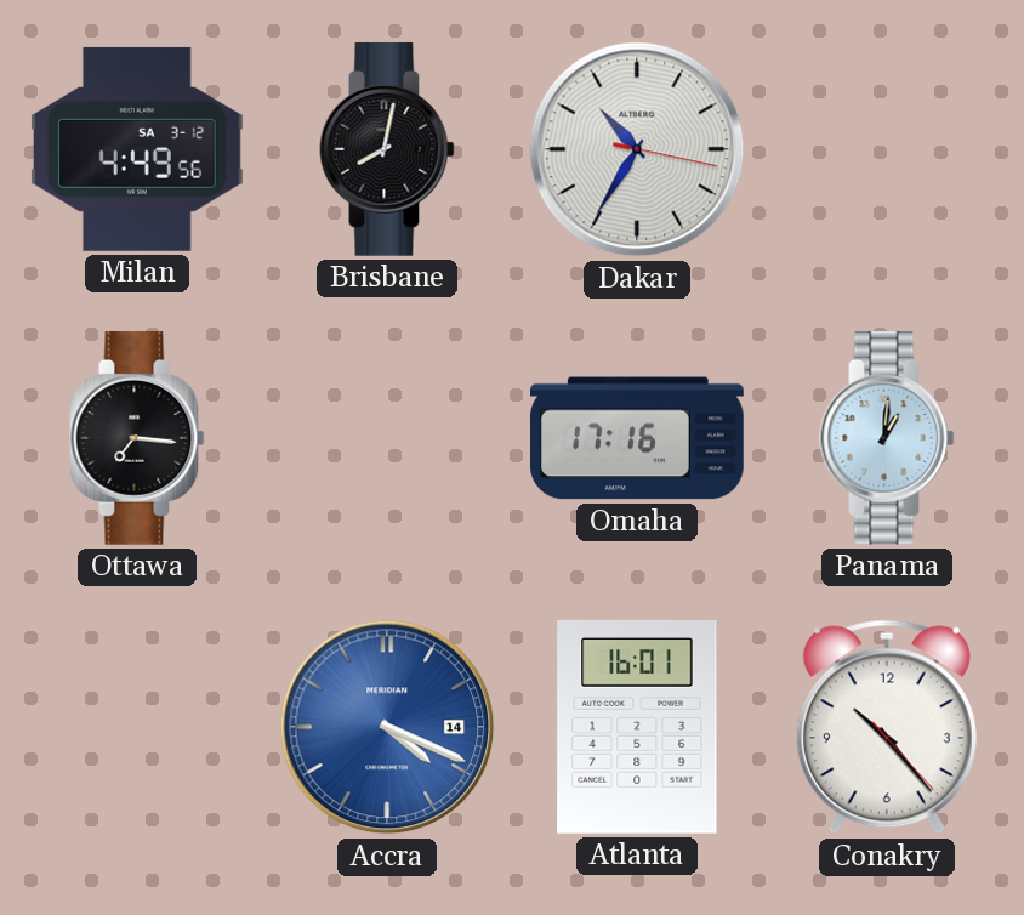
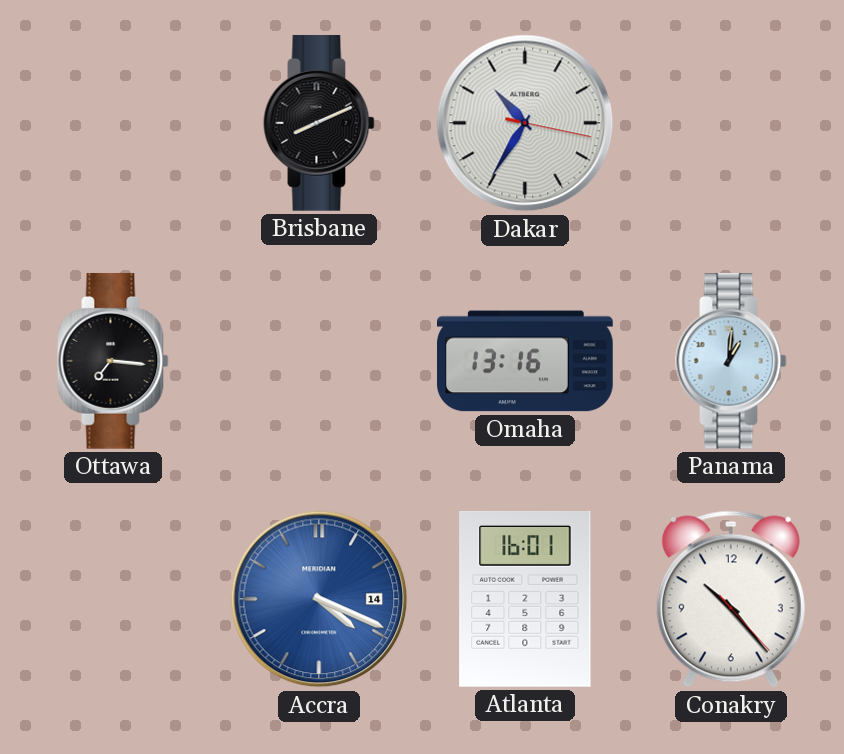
Milan: 4:49 -> none (137, 149)
Brisbane: 8:02 -> 8:11 (319, 123)
Omaha: 17:16 -> 13:16 (526, 361)
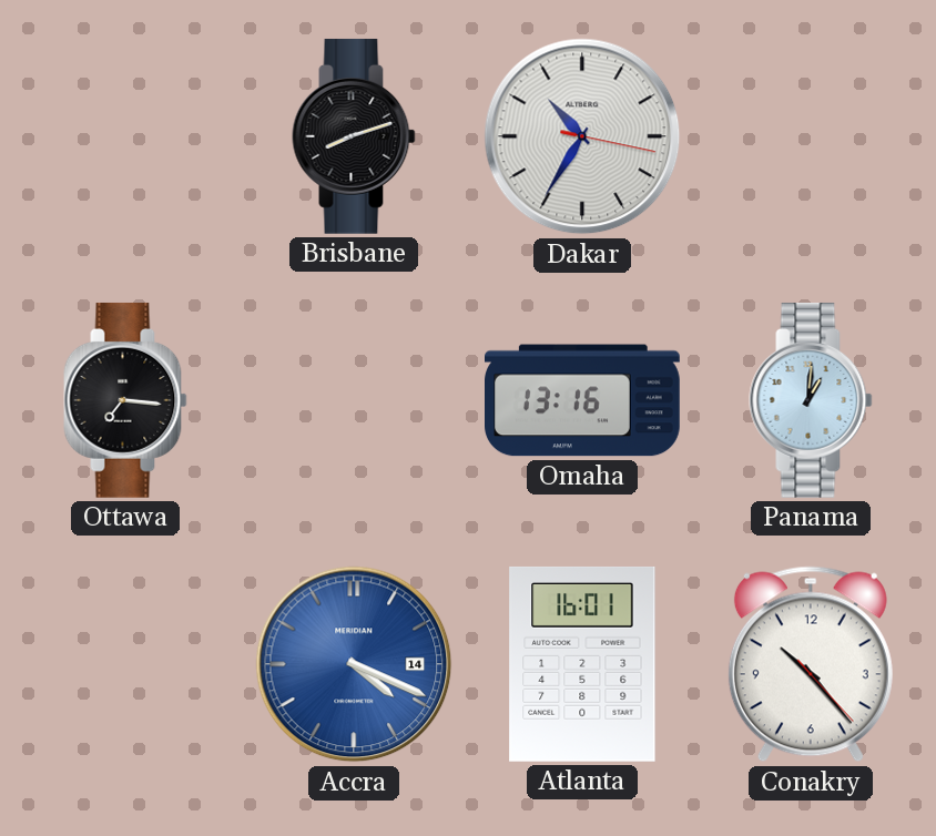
Brisbane: 8:11 -> 8:12 (354, 136)
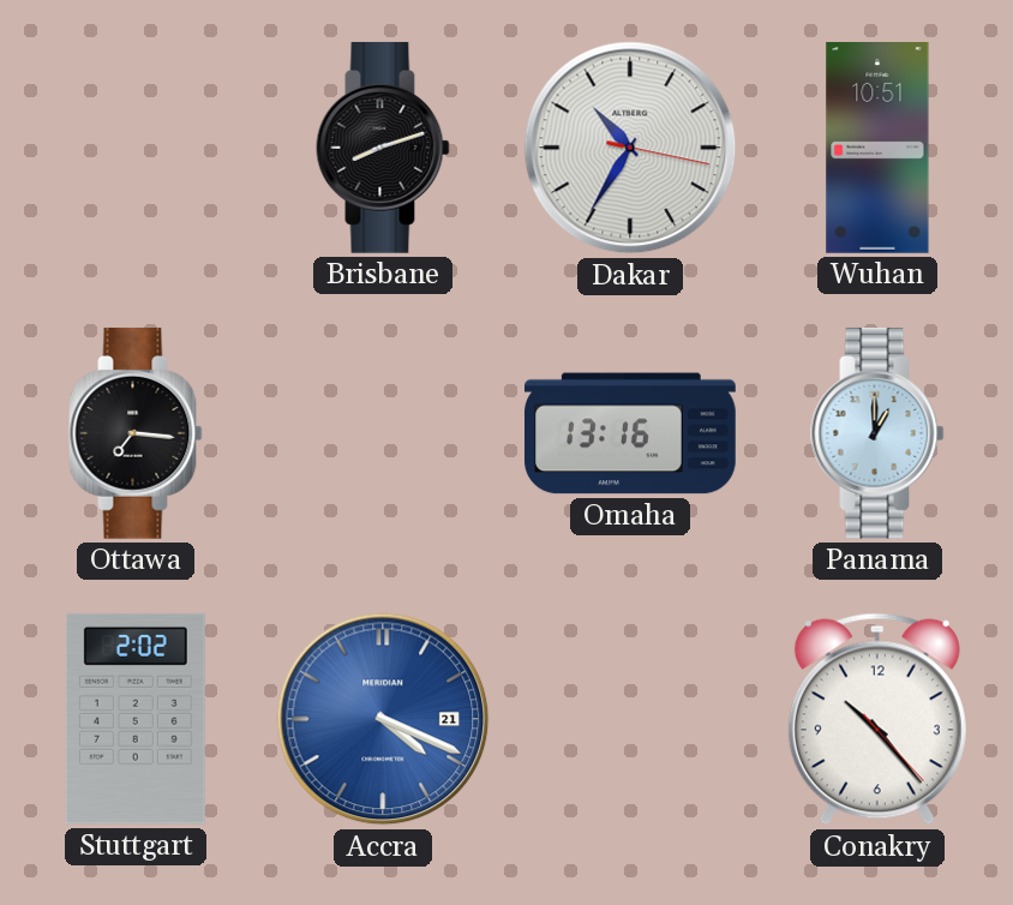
Wuhan: none -> 10:51 (877, 149)
Panama: 1:01 -> 1:00 (877, 433)
Stuttgart: none -> 2:02 (136, 719)
Accra date: 14 -> 21 (383, 719)
Atlanta: 16:01 -> none (582, 664)
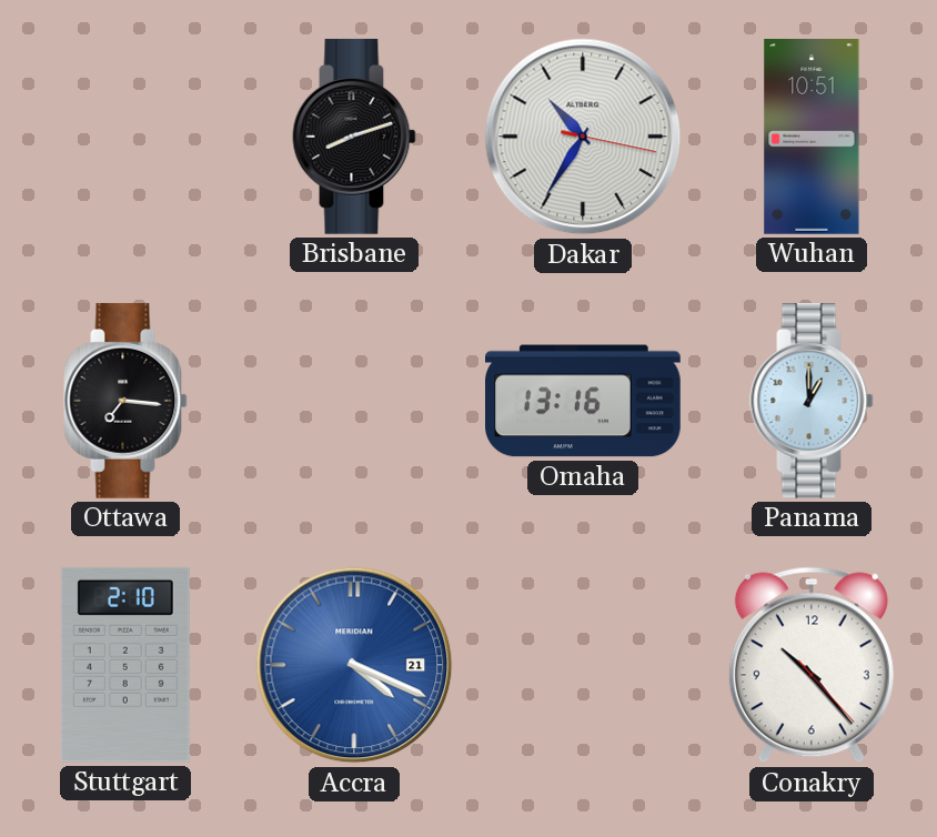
Stuttgart: 2:02 -> 2:10 (125, 665)
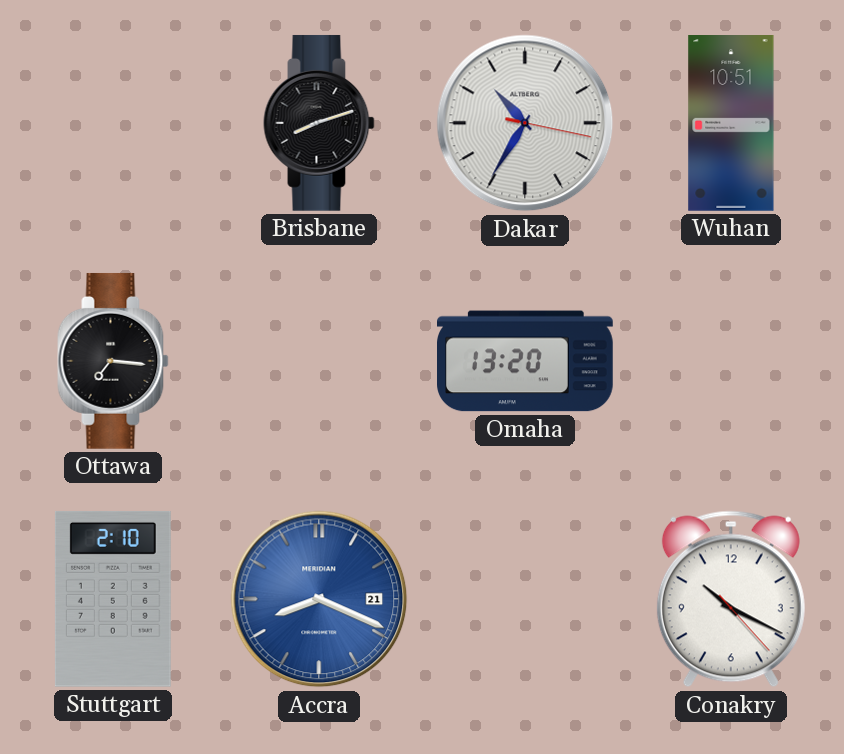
Omaha: 13:16 -> 13:20 (526, 361)
Panama: 1:00 -> none (812, 401)
Accra: 4:19 -> 8:19 (319, 599)
Conakry: 10:23 -> 10:19 (731, 599)
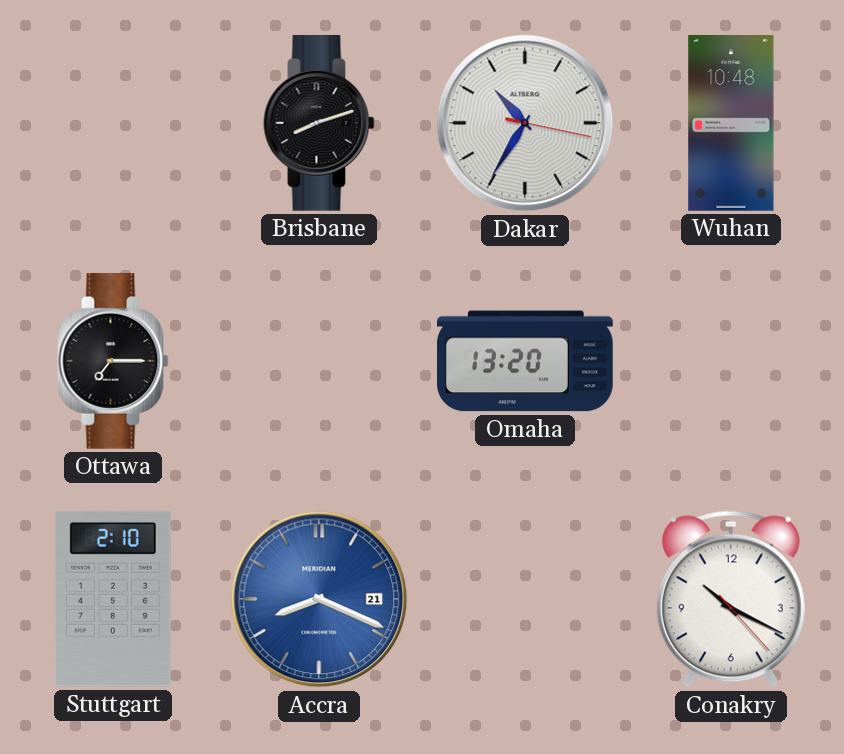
Wuhan: 10:51 -> 10:48 (731, 124)
Ottawa: 7:16 -> 7:15 (113, 361)
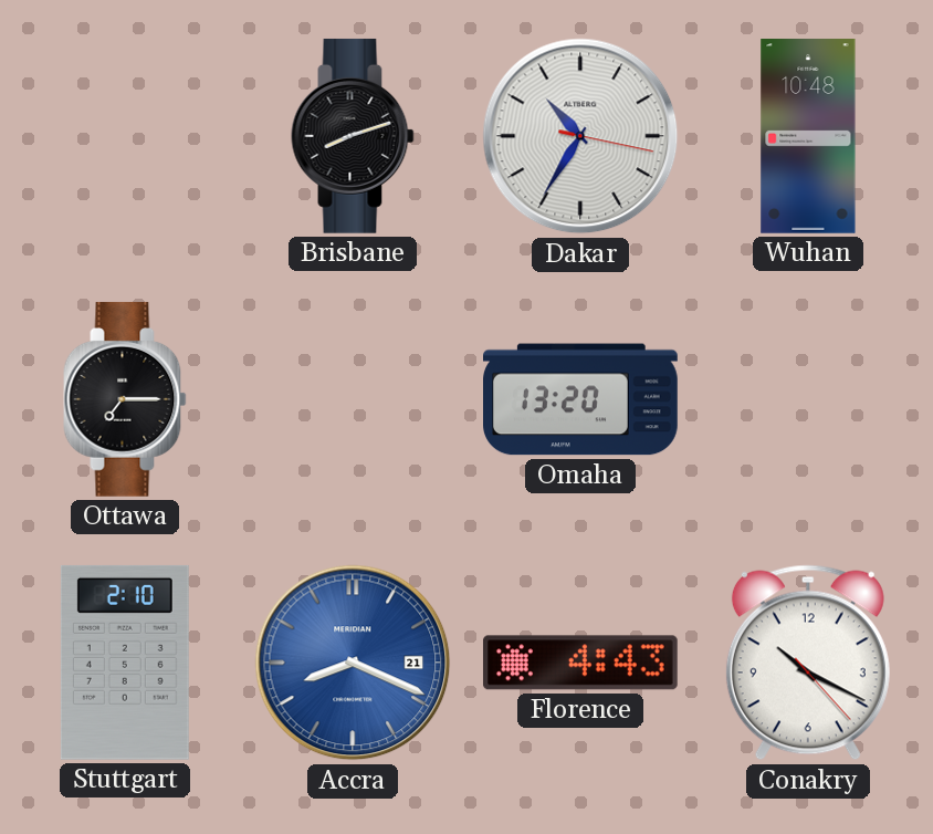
Florence: none -> 4:43 (580, 663)
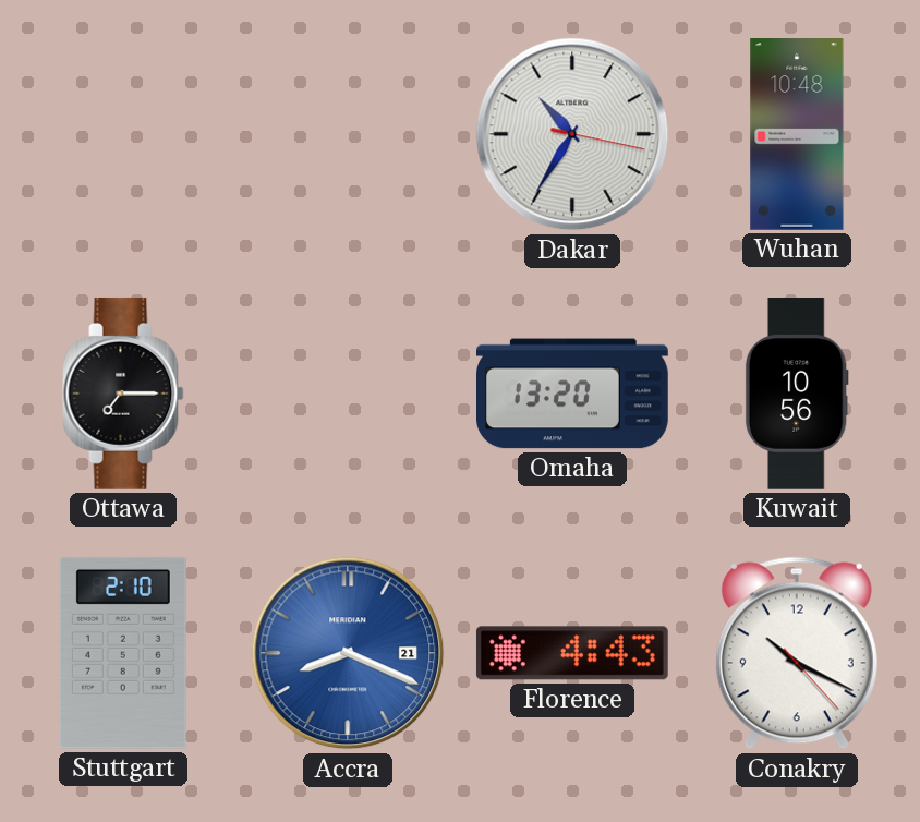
Brisbane: 8:12 -> none (353, 136)
Kuwait: none -> 10:56 (797, 395)
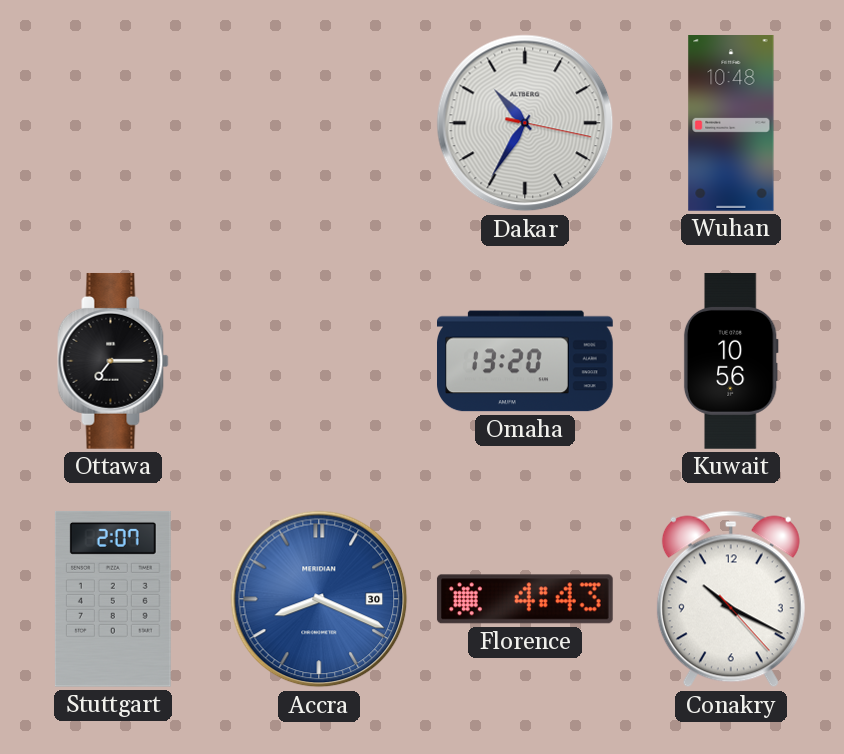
Stuttgart: 2:10 -> 2:07 (113, 599)
Accra date: 21 -> 30 (319, 599)
